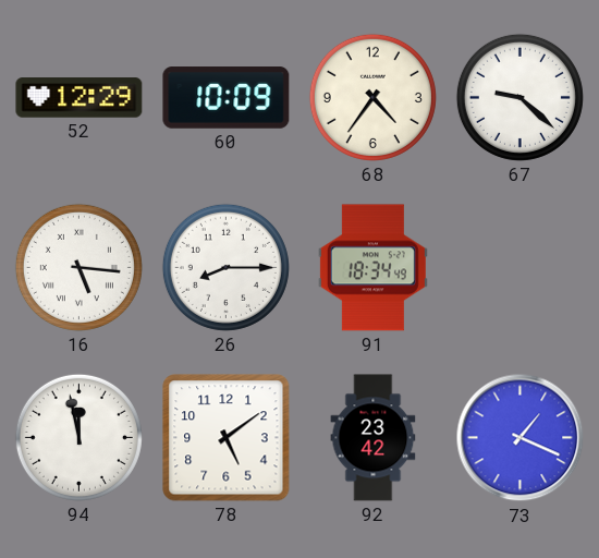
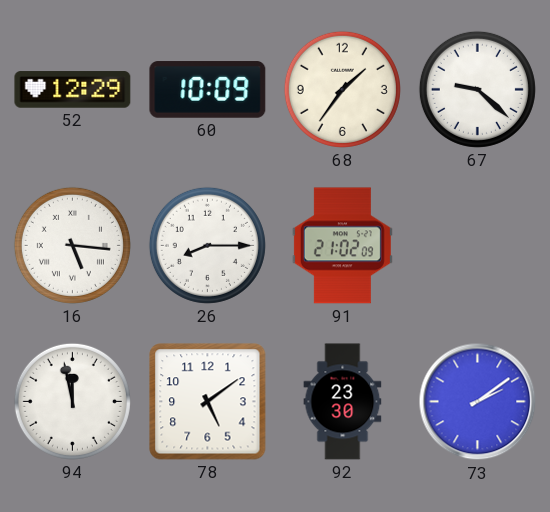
68: 4:36 -> 1:36 (342, 89)
91: 18:34 -> 21:02 (342, 246)
92: 23:42 -> 23:30 (343, 402)
73: 1:19 -> 2:09 (478, 402)
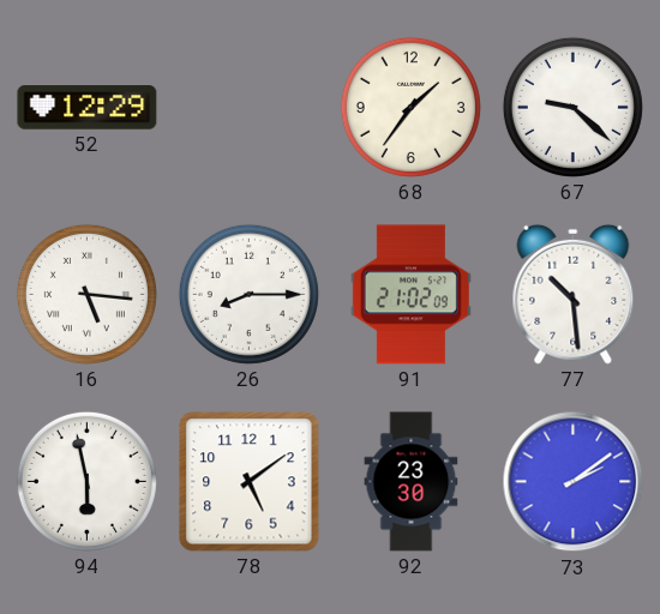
60: 10:09 -> none (208, 90)
77: none -> 10:29 (574, 294)
94: 11:58 -> 5:58 (86, 481)
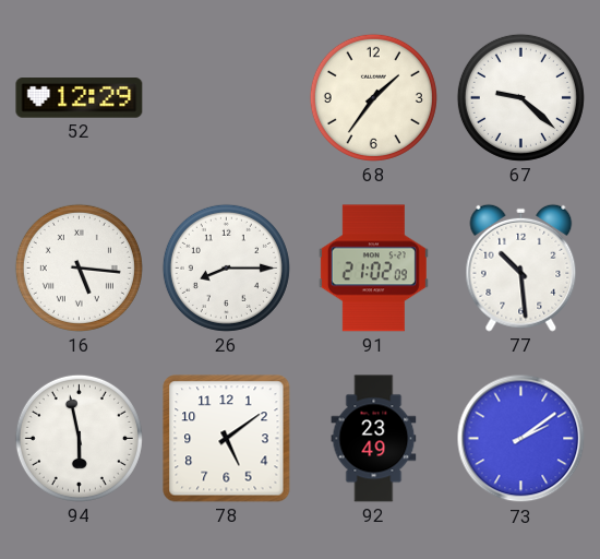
92: 23:30 -> 23:49 (374, 439)
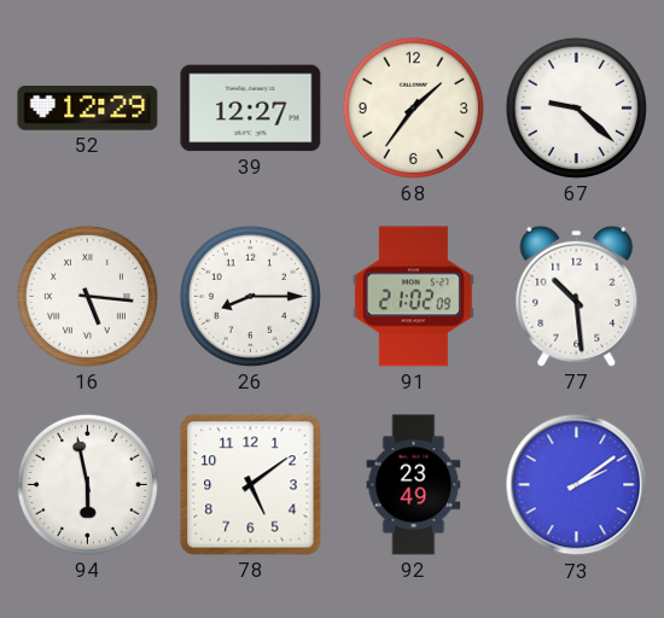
39: none -> 12:27 (251, 109)
